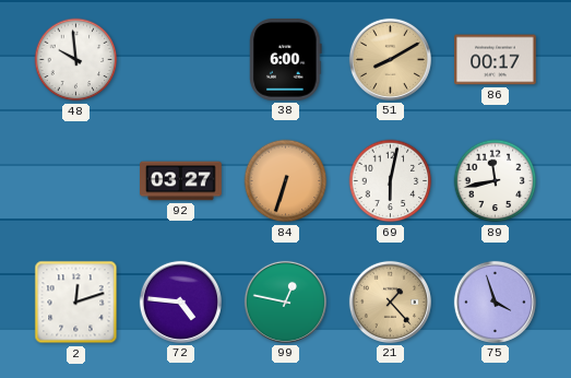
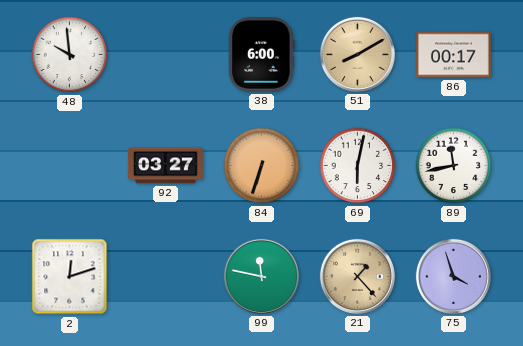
72: 4:46 -> none (180, 302)
99: 12:47 -> 11:47 (261, 276)
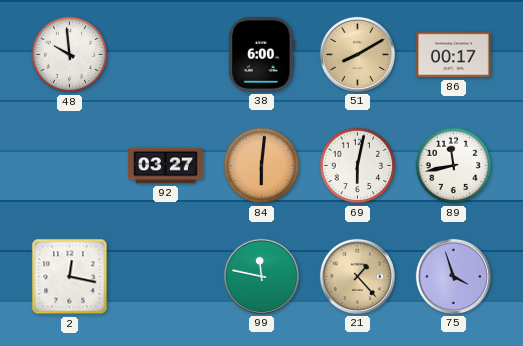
84: 6:33 -> 6:01 (262, 166)
2: 12:12 -> 12:17 (70, 277)
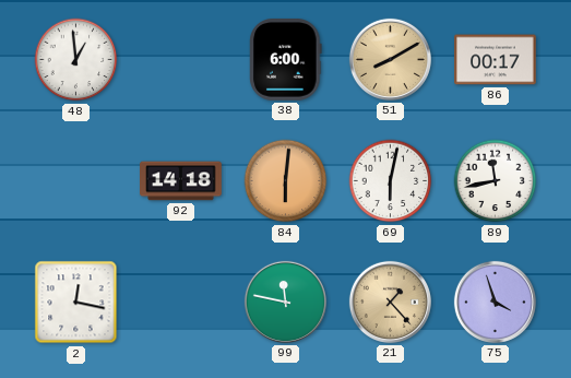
48: 9:59 -> 12:59 (76, 60)
92: 03:27 -> 14:18 (181, 181)
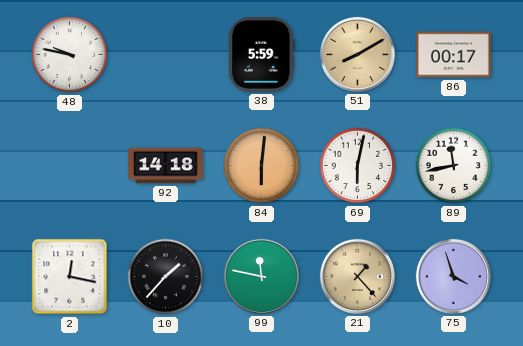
48: 12:59 -> 9:47 (70, 55)
38: 6:00 -> 5:59 (262, 55)
10: none -> 1:37 (166, 277)
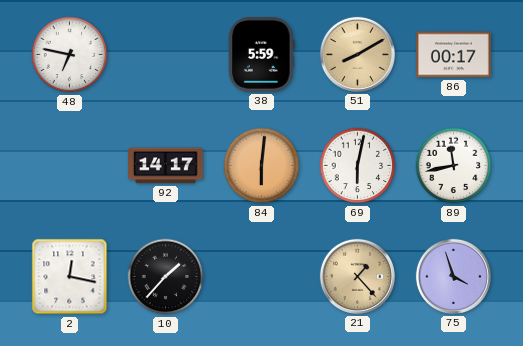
48: 9:47 -> 6:47 (70, 55)
92: 14:18 -> 14:17 (166, 166)
99: 11:47 -> none (261, 276)
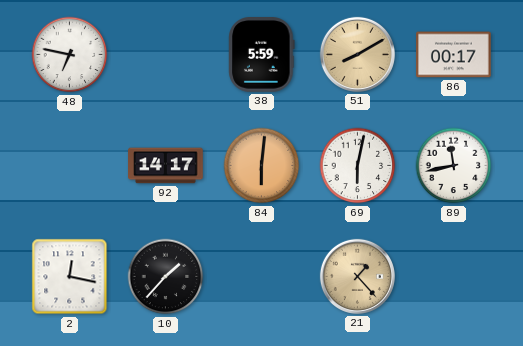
75: 3:57 -> none (453, 276)
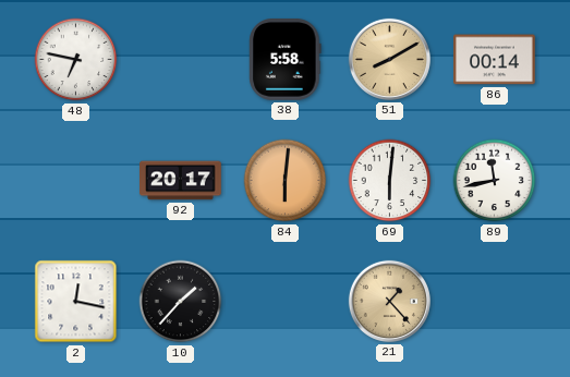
38: 5:59 -> 5:58 (286, 60)
86: 00:17 -> 00:14 (495, 60)
92: 14:17 -> 20:17 (181, 181)
69: 6:02 -> 6:01 (390, 181)
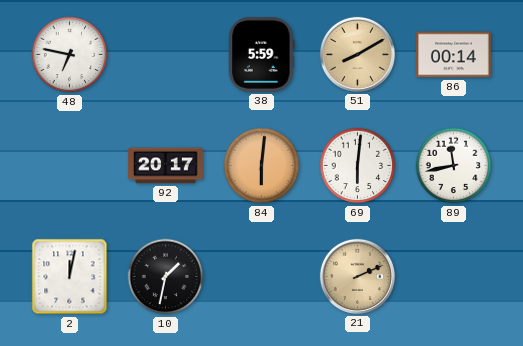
38: 5:58 -> 5:59 (262, 55)
2: 12:17 -> 12:02 (70, 277)
10: 1:37 -> 1:32 (166, 277)
21: 1:23 -> 2:11 (357, 276)
